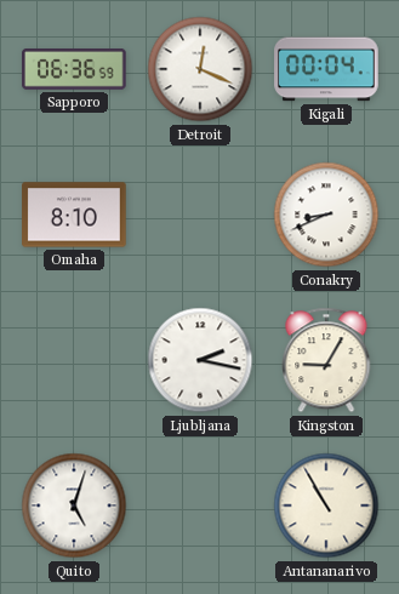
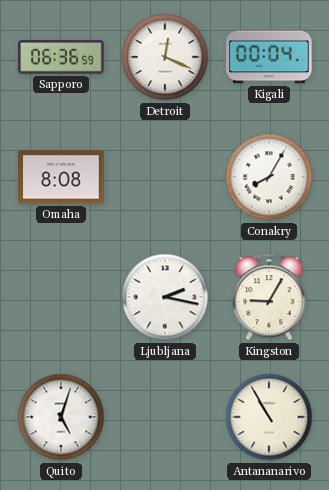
Omaha: 8:10 -> 8:08 (61, 177)
Conakry: 8:41 -> 8:05 (269, 177)
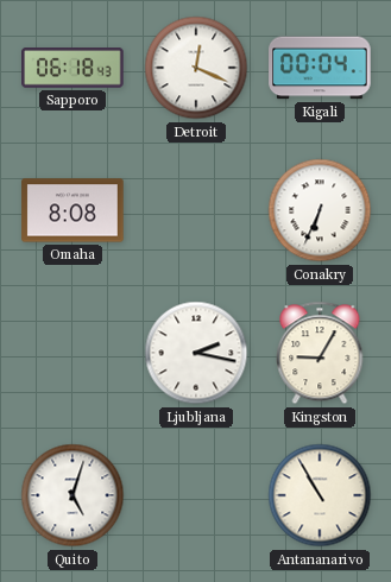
Sapporo: 06:36 -> 06:18 (72, 69)
Conakry: 8:05 -> 6:34 (320, 210)
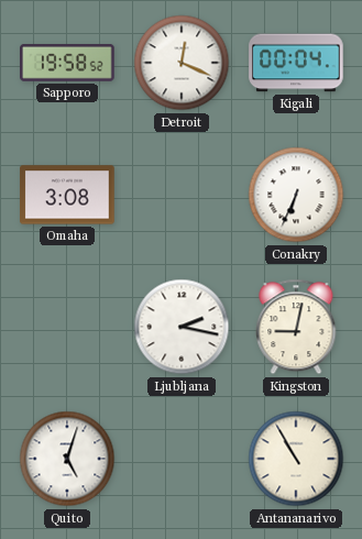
Sapporo: 06:18 -> 19:58 (67, 64)
Omaha: 8:08 -> 3:08 (67, 195)
Kingston: 9:05 -> 9:02 (296, 327)
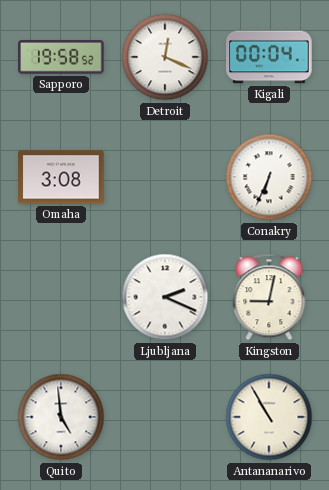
Ljubljana: 2:17 -> 2:19 (165, 297)
Quito: 5:03 -> 4:59 (61, 417)
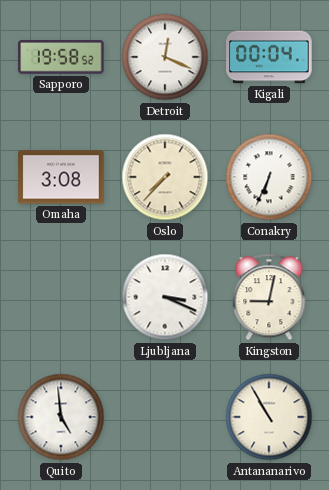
Oslo: none -> 7:37 (165, 177)
Ljubljana: 2:19 -> 3:19 (165, 297)
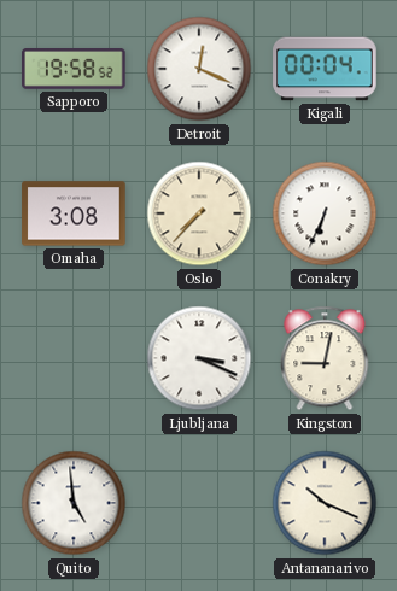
Antananarivo: 10:55 -> 10:19 (325, 503)
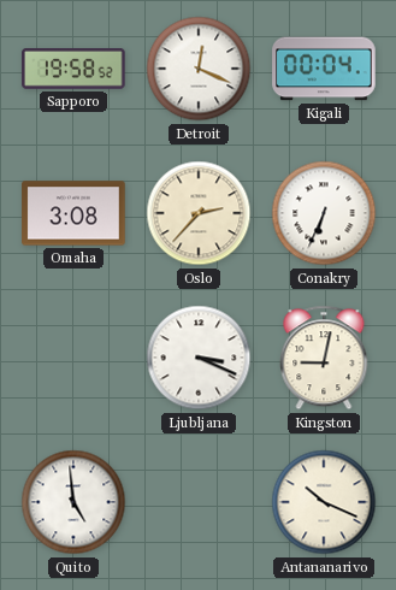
Oslo: 7:37 -> 2:37 (199, 213)
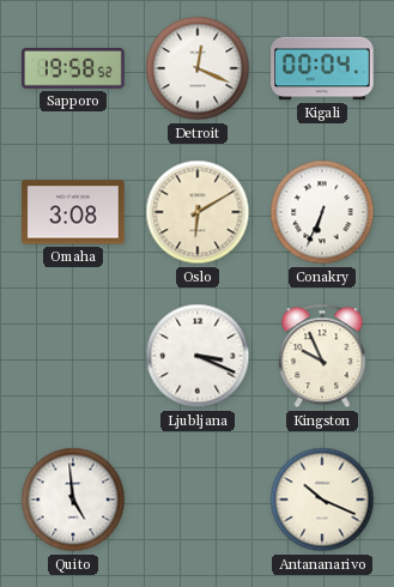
Oslo: 2:37 -> 6:10 (198, 212)
Kingston: 9:02 -> 9:56 (322, 356)
